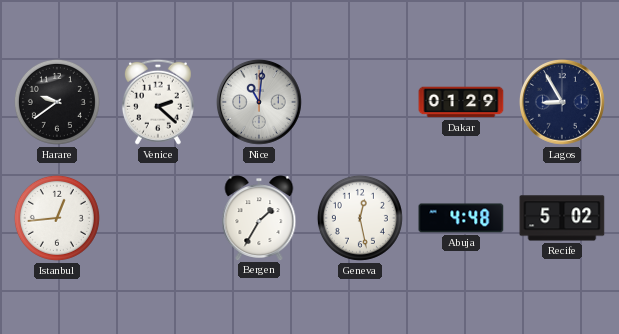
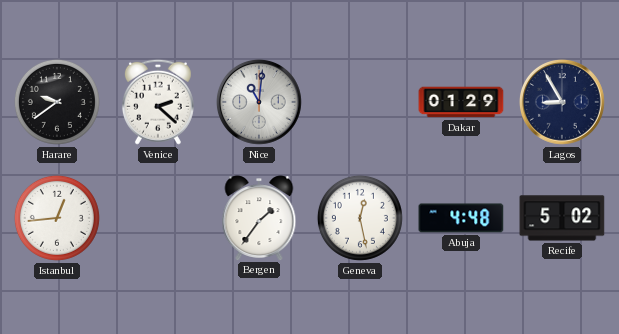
Bergen: 1:35 -> 1:36 (259, 218)
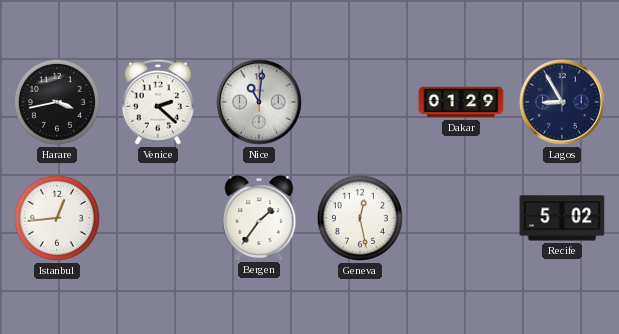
Harare: 9:39 -> 3:43 (57, 102)
Abuja: 4:48 -> none (461, 218)
